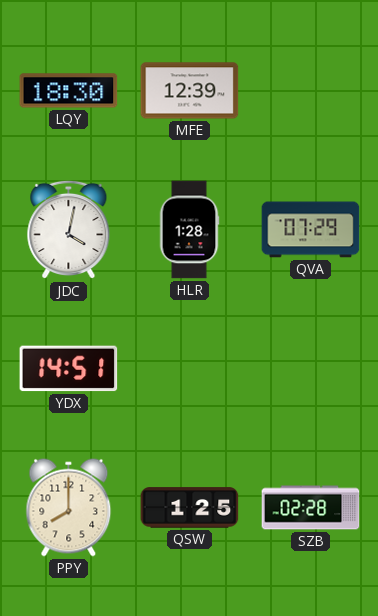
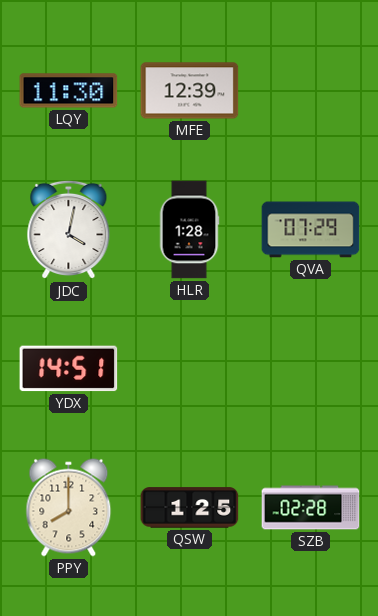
LQY: 18:30 -> 11:30 (69, 91)
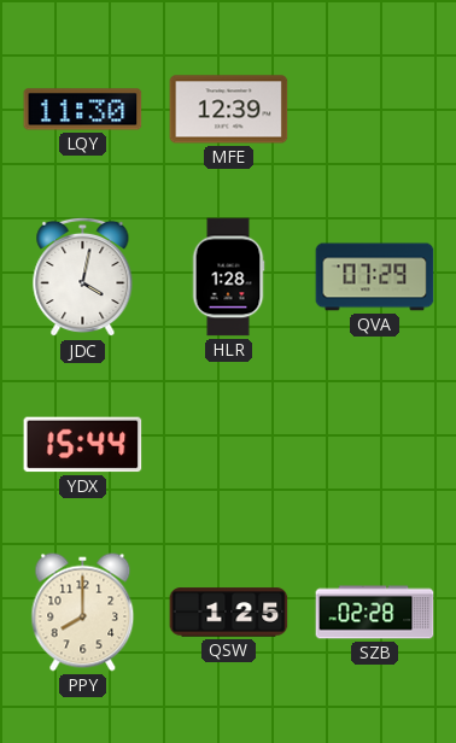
YDX: 14:51 -> 15:44 (83, 445)
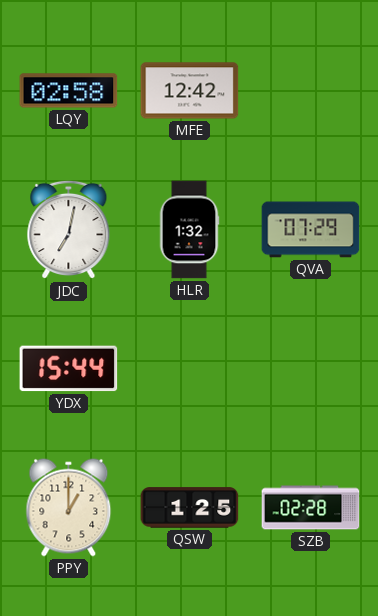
LQY: 11:30 -> 02:58 (69, 91)
MFE: 12:39 -> 12:42 (190, 91)
JDC: 4:02 -> 7:02 (69, 230)
HLR: 1:28 -> 1:32 (189, 230)
PPY: 8:00 -> 1:00 (69, 508)
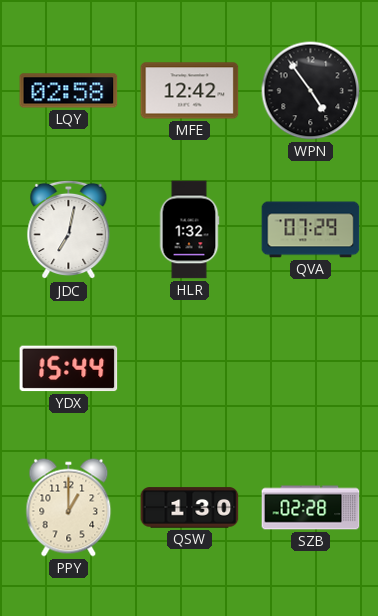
WPN: none -> 4:54 (311, 91)
QSW: 1:25 -> 1:30 (190, 508)
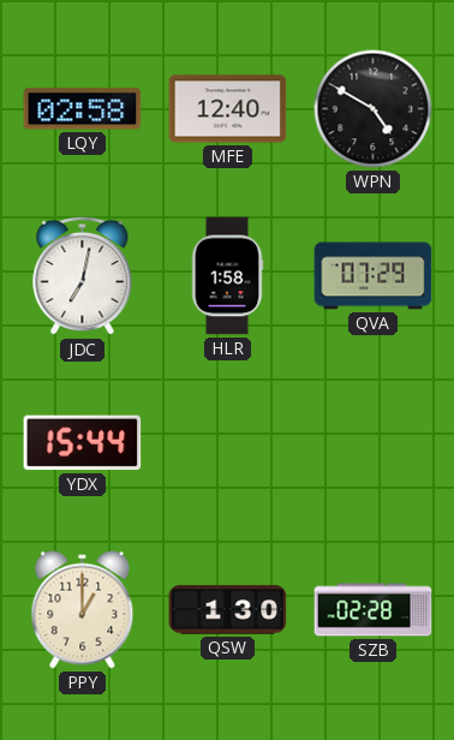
MFE: 12:42 -> 12:40 (228, 109)
WPN: 4:54 -> 4:50 (374, 109)
HLR: 1:32 -> 1:58 (227, 276)
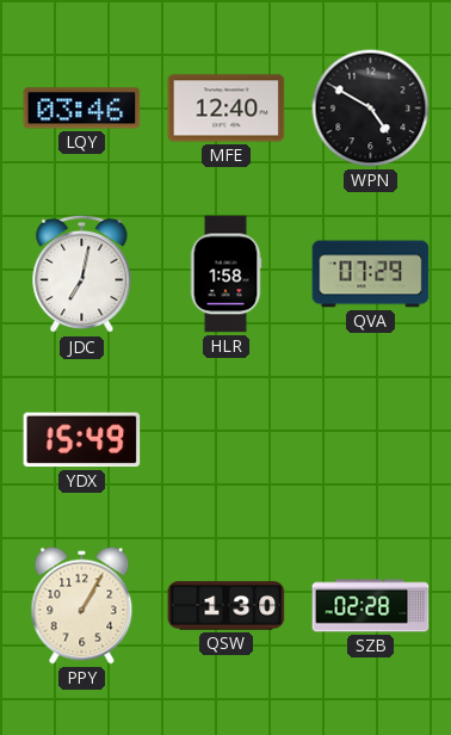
LQY: 02:58 -> 03:46 (82, 109)
YDX: 15:44 -> 15:49 (82, 440)
PPY: 1:00 -> 1:05 (82, 606)
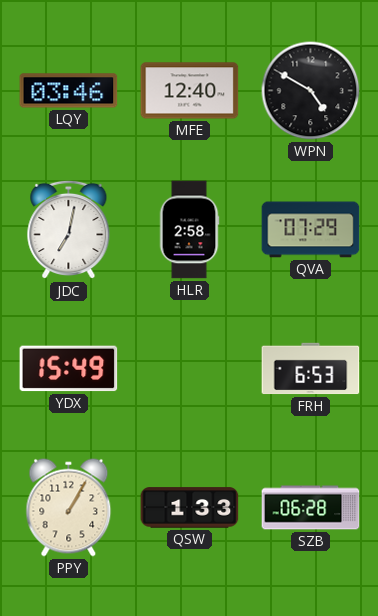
HLR: 1:58 -> 2:58 (189, 230)
FRH: none -> 6:53 (311, 369)
QSW: 1:30 -> 1:33 (190, 508)
SZB: 02:28 -> 06:28 (311, 508)
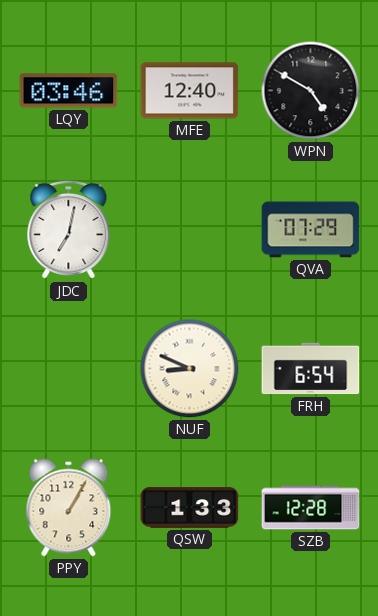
HLR: 2:58 -> none (189, 230)
YDX: 15:49 -> none (69, 369)
NUF: none -> 8:49 (190, 369)
FRH: 6:53 -> 6:54 (311, 369)
SZB: 06:28 -> 12:28 (311, 508)
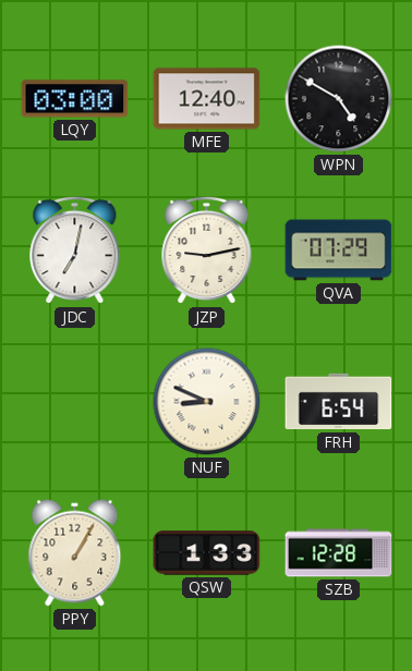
LQY: 03:46 -> 03:00 (75, 99)
JZP: none -> 9:13 (207, 251)
